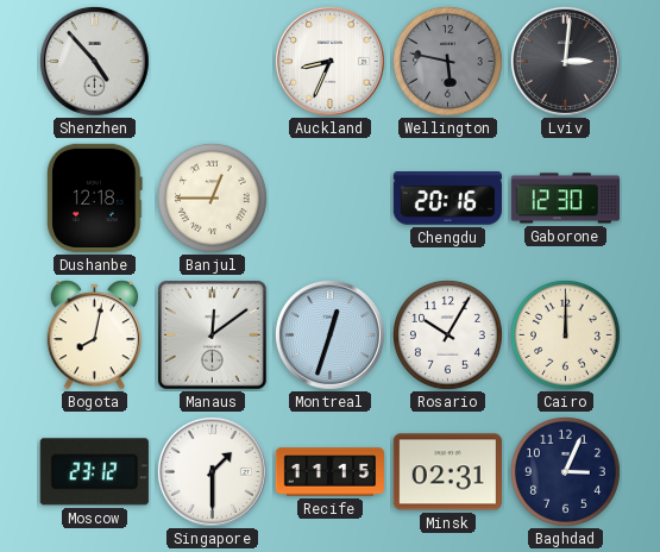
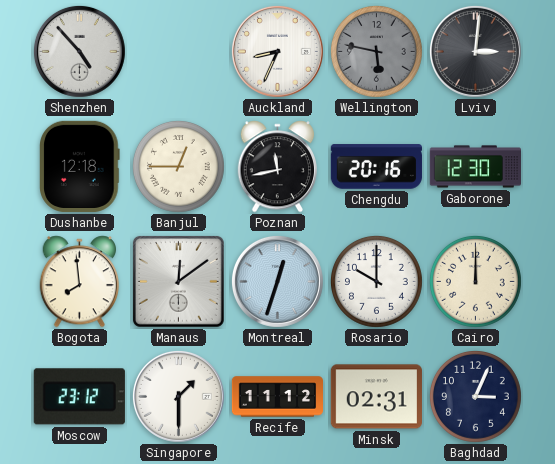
Poznan: none -> 11:43 (278, 167)
Bogota: 8:02 -> 7:59 (80, 282)
Rosario: 10:05 -> 10:00 (376, 281)
Recife: 11:15 -> 11:12 (278, 397)
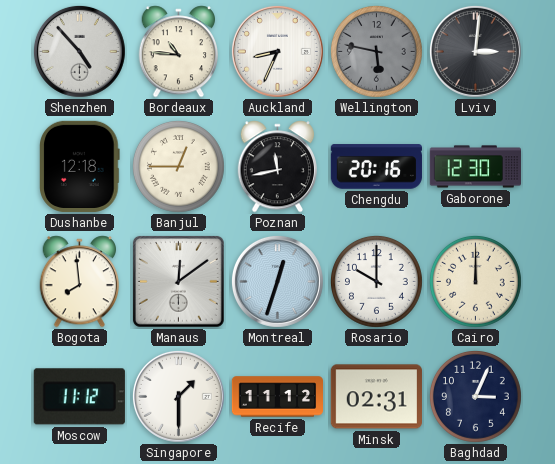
Bordeaux: none -> 10:46 (179, 52)
Moscow: 23:12 -> 11:12 (79, 397)
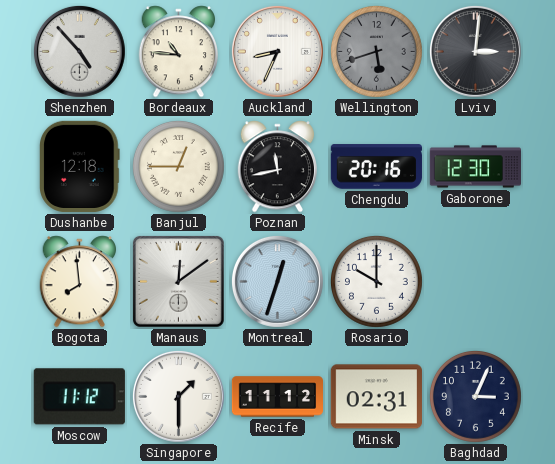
Wellington: 5:47 -> 5:42 (376, 51)
Cairo: 12:00 -> none (475, 281)
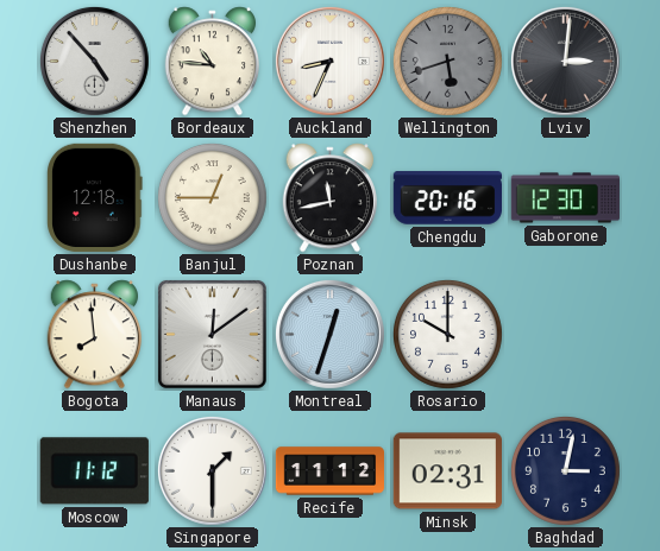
Baghdad: 3:04 -> 3:02 (565, 470)
